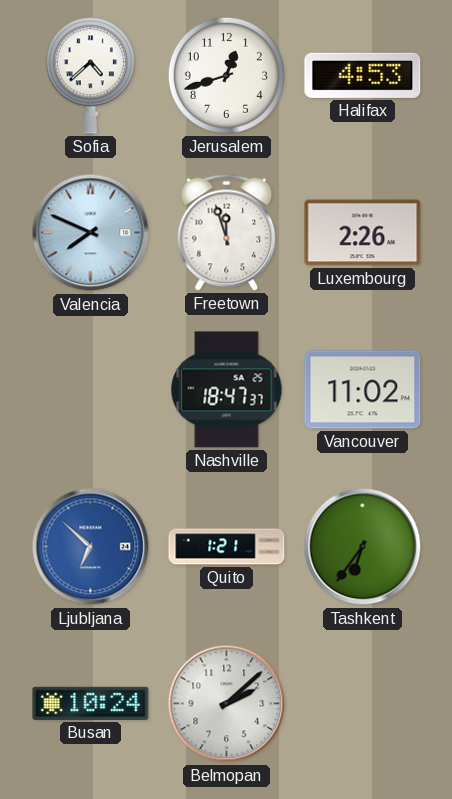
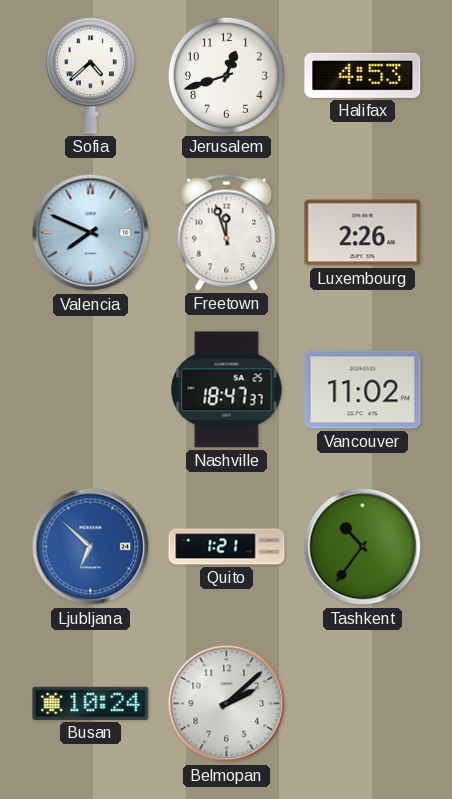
Tashkent: 6:36 -> 10:36 (363, 547)
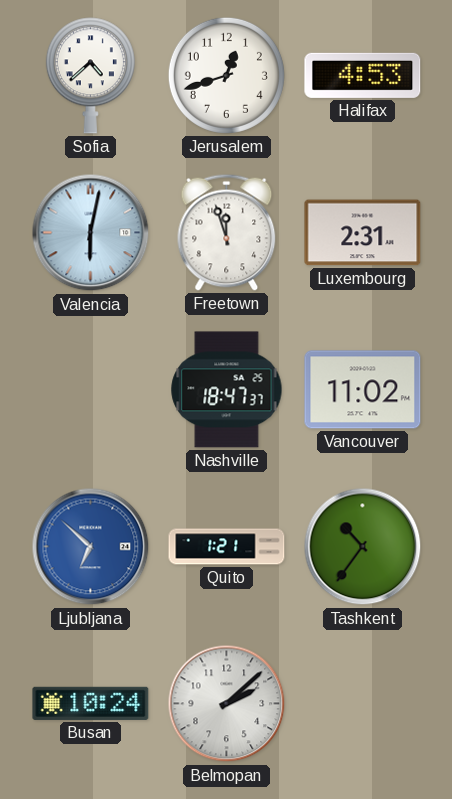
Valencia: 7:49 -> 6:02 (91, 233)
Luxembourg: 2:26 -> 2:31 (363, 233)
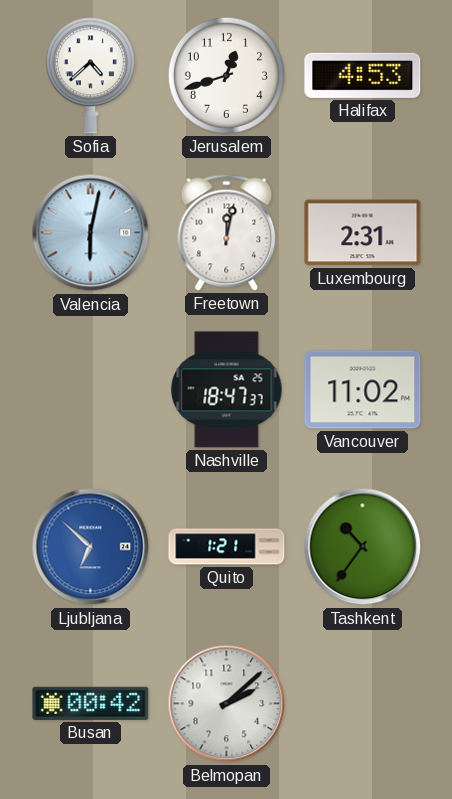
Freetown: 11:57 -> 12:02 (227, 232)
Busan: 10:24 -> 00:42 (91, 703)
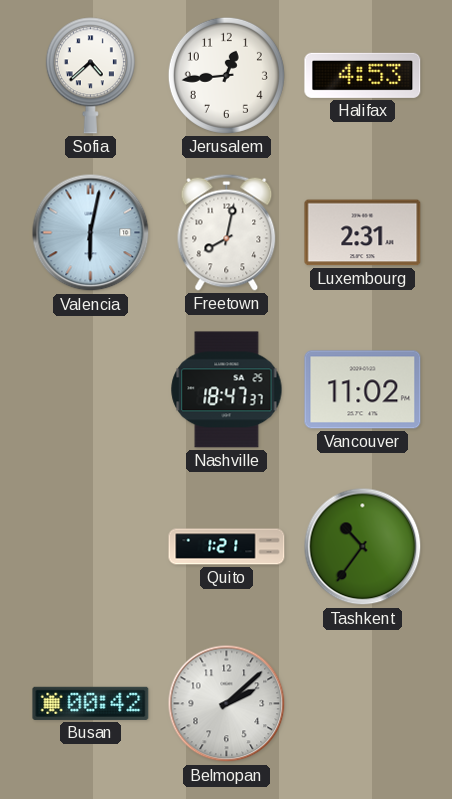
Jerusalem: 12:42 -> 12:44 (226, 75)
Freetown: 12:02 -> 8:02 (227, 232)
Ljubljana: 6:52 -> none (91, 547)
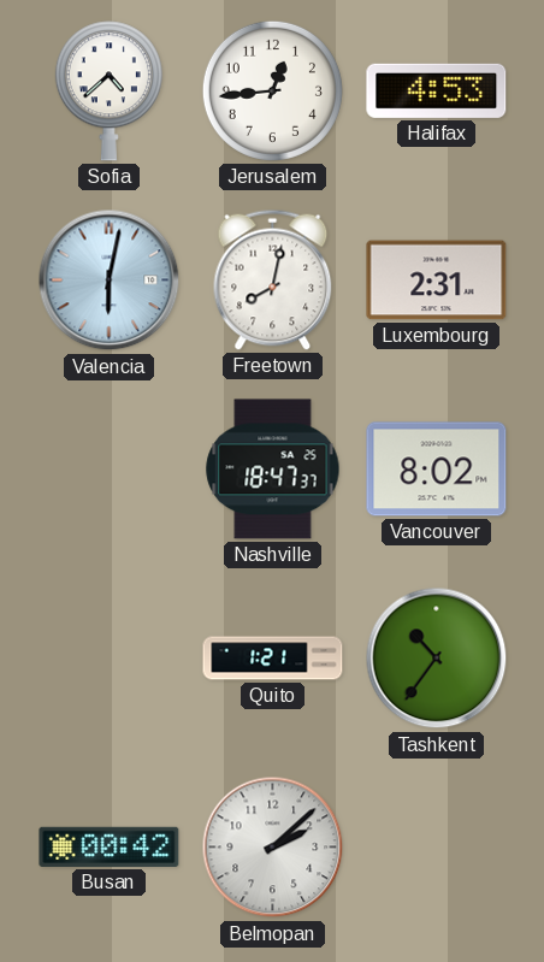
Vancouver: 11:02 -> 8:02 (437, 470)
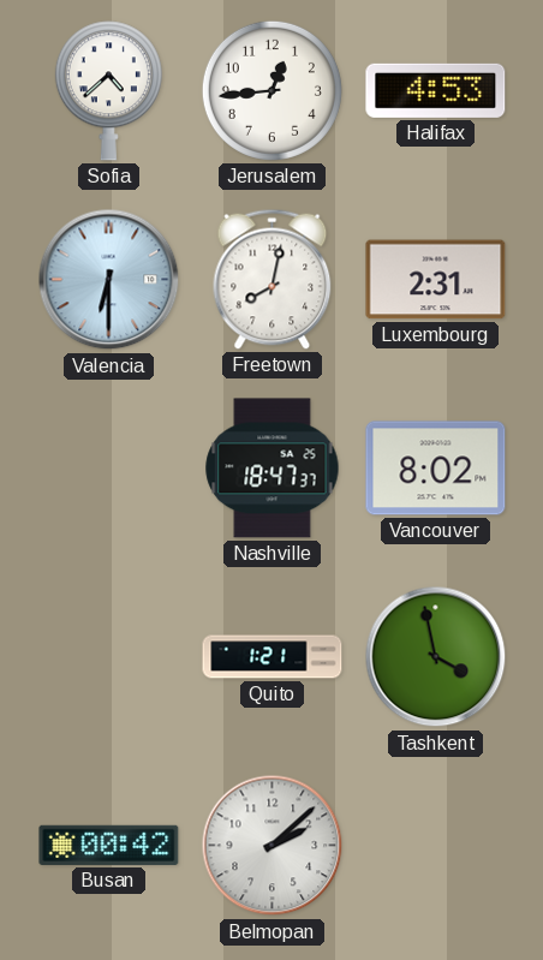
Valencia: 6:02 -> 6:30 (109, 280)
Tashkent: 10:36 -> 3:58 (436, 657)
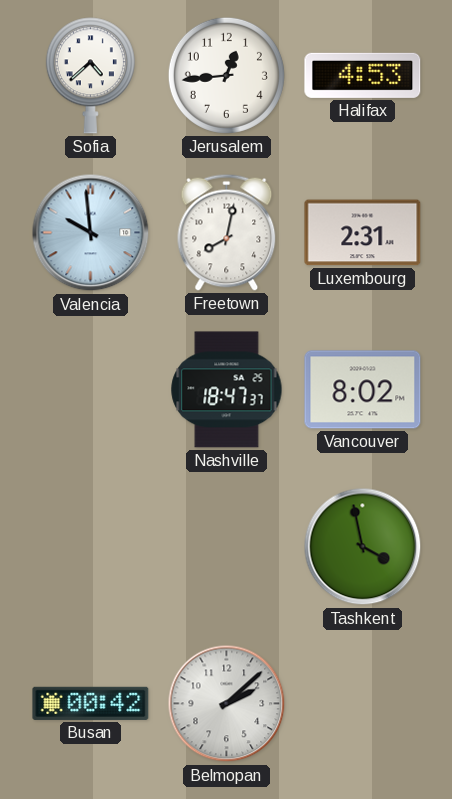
Valencia: 6:30 -> 9:59 (91, 233)
Quito: 1:21 -> none (273, 657)
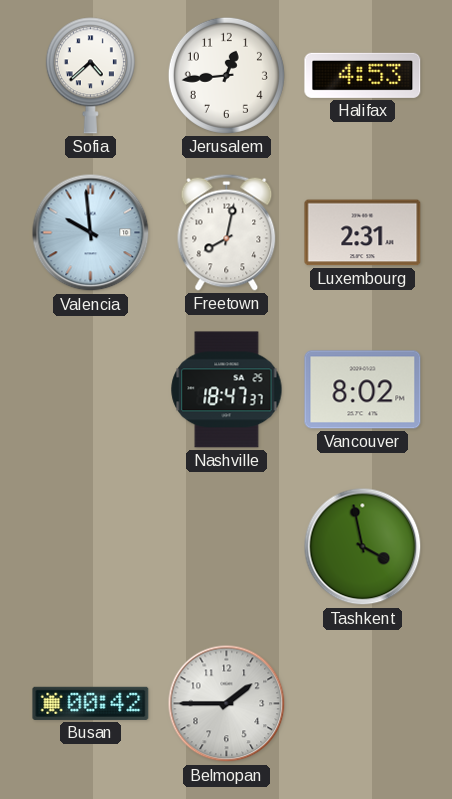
Belmopan: 2:08 -> 1:45 (227, 704)
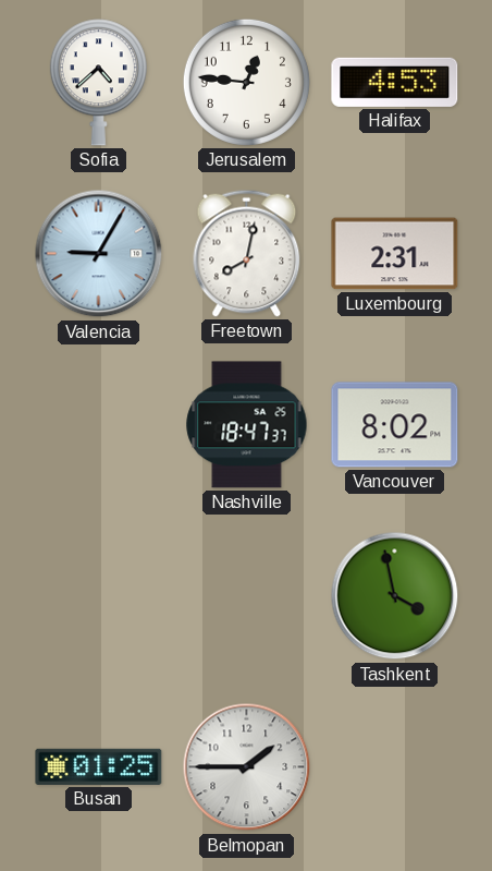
Jerusalem: 12:44 -> 12:46 (246, 82)
Valencia: 9:59 -> 9:05 (99, 254)
Busan: 00:42 -> 01:25 (99, 766)
